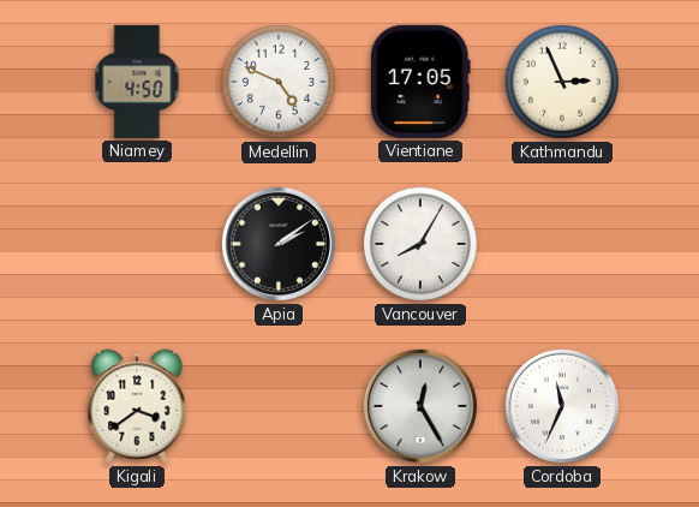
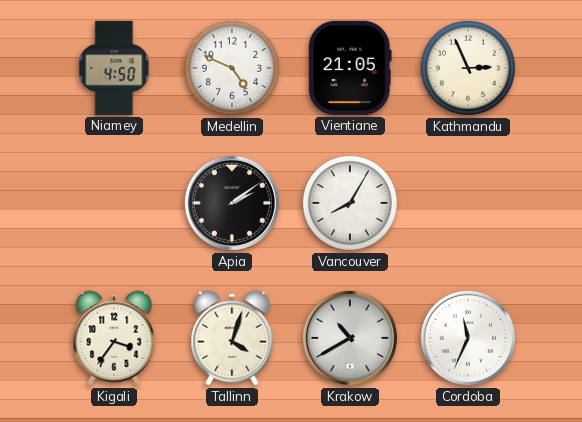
Vientiane: 17:05 -> 21:05 (350, 68)
Kigali: 3:39 -> 3:36 (114, 338)
Tallinn: none -> 4:03 (232, 338)
Krakow: 12:25 -> 10:40 (350, 338)
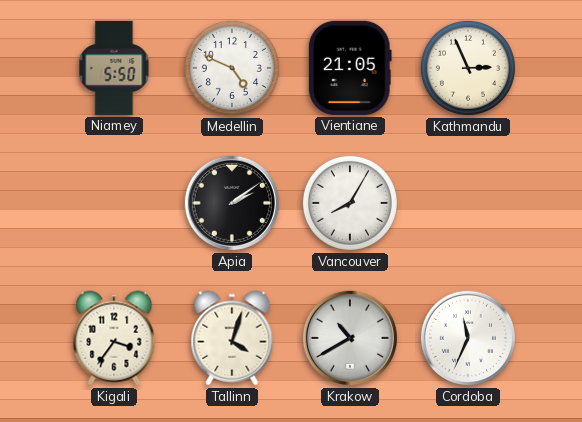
Niamey: 4:50 -> 5:50 (114, 68)
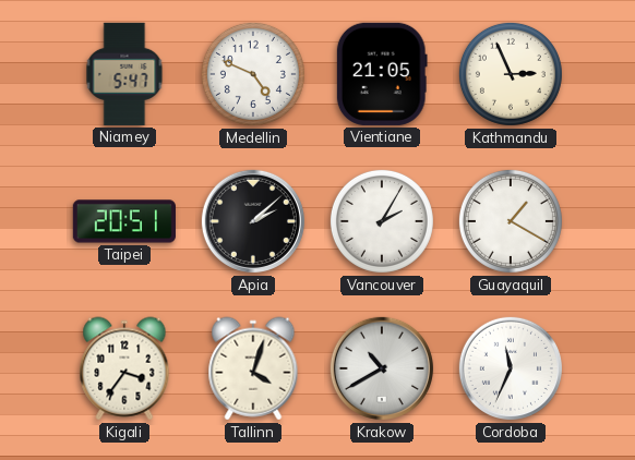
Niamey: 5:50 -> 5:47 (124, 74)
Taipei: none -> 20:51 (124, 221)
Apia: 2:09 -> 2:08 (253, 221)
Vancouver: 8:05 -> 2:05 (382, 221)
Guayaquil: none -> 1:20 (511, 221)
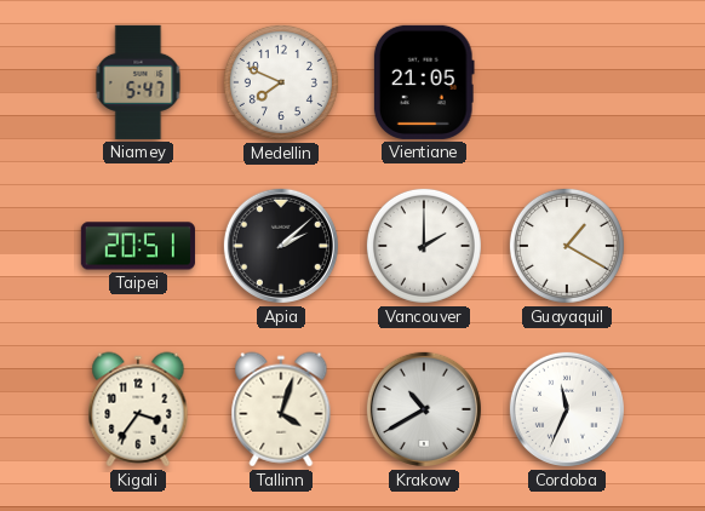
Medellin: 4:49 -> 7:49 (281, 82)
Kathmandu: 2:56 -> none (511, 74)
Vancouver: 2:05 -> 2:00 (424, 246)
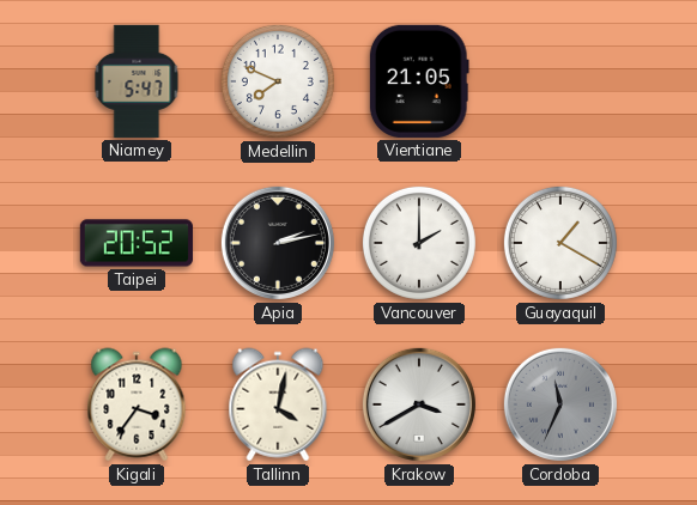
Taipei: 20:51 -> 20:52 (137, 243)
Apia: 2:08 -> 2:13 (278, 243)
Tallinn: 4:03 -> 4:02 (278, 404)
Krakow: 10:40 -> 3:40 (419, 404)
Cordoba dial: white -> grey (560, 404)
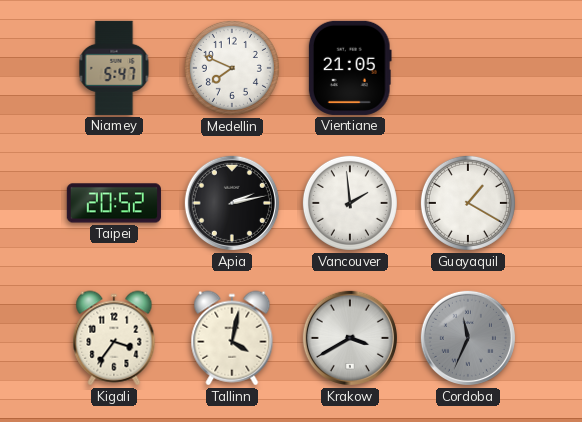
Vancouver: 2:00 -> 1:59 (350, 203)
